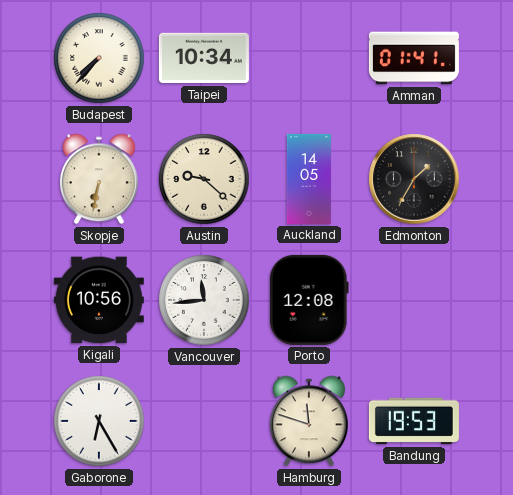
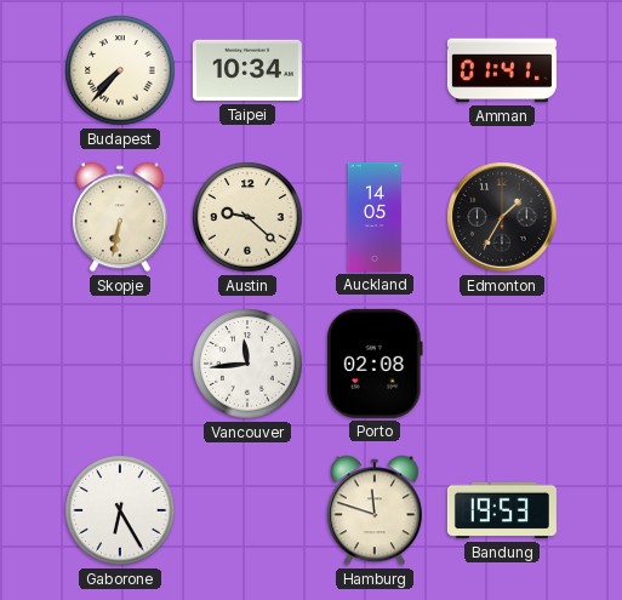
Kigali: 10:56 -> none (99, 300)
Porto: 12:08 -> 02:08 (375, 364)
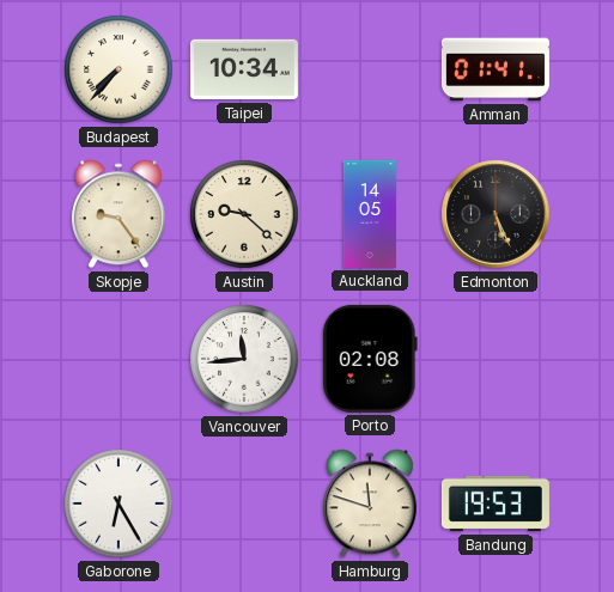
Skopje: 6:32 -> 9:24 (118, 214)
Edmonton: 1:35 -> 5:26 (496, 214)
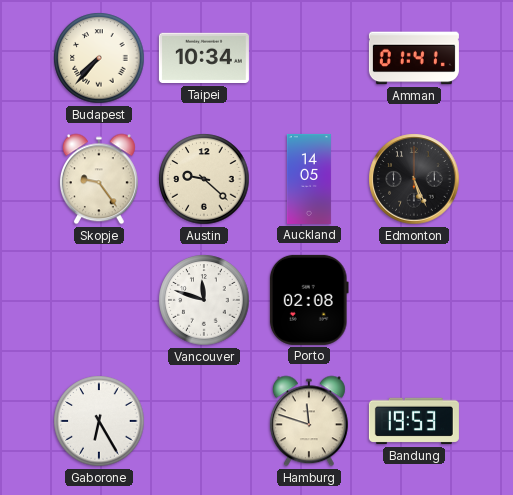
Vancouver: 11:44 -> 11:48 (204, 300)
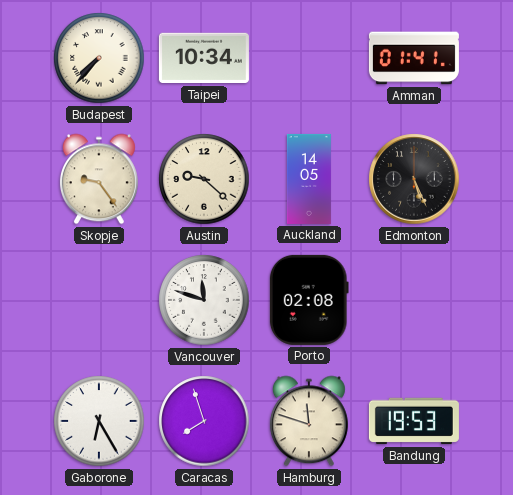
Caracas: none -> 7:57 (204, 421)
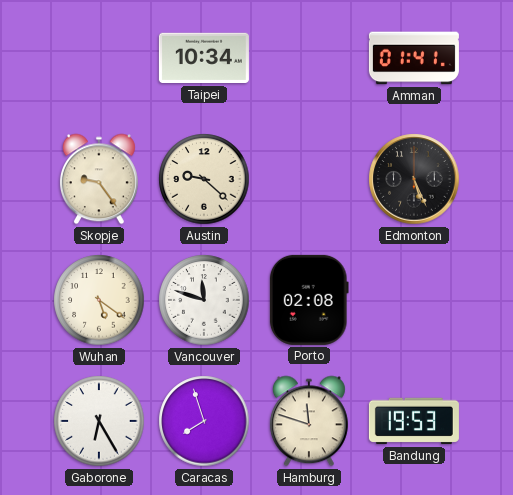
Budapest: 7:37 -> none (99, 58)
Auckland: 14:05 -> none (309, 179)
Wuhan: none -> 5:21 (99, 300)
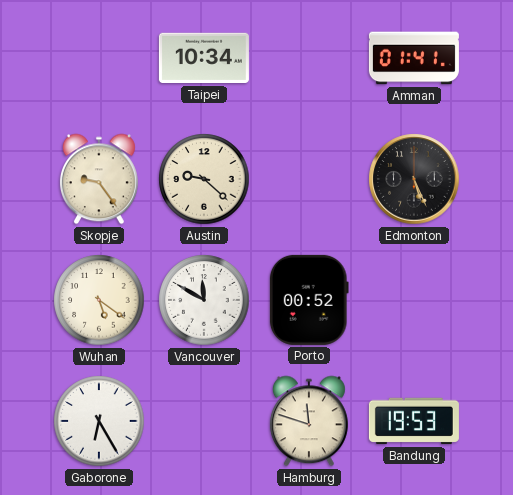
Vancouver: 11:48 -> 11:50 (204, 300)
Porto: 02:08 -> 00:52 (309, 300)
Caracas: 7:57 -> none (204, 421)
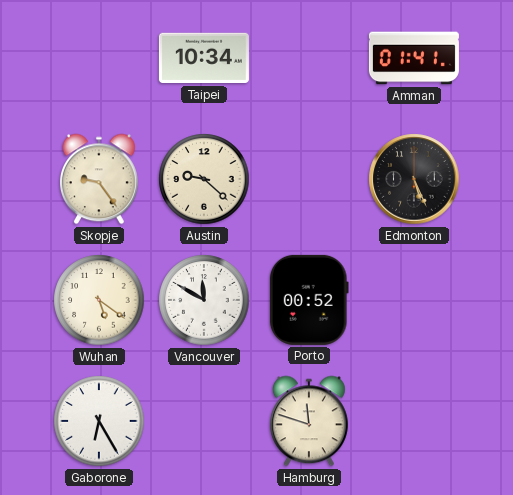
Bandung: 19:53 -> none (414, 421)
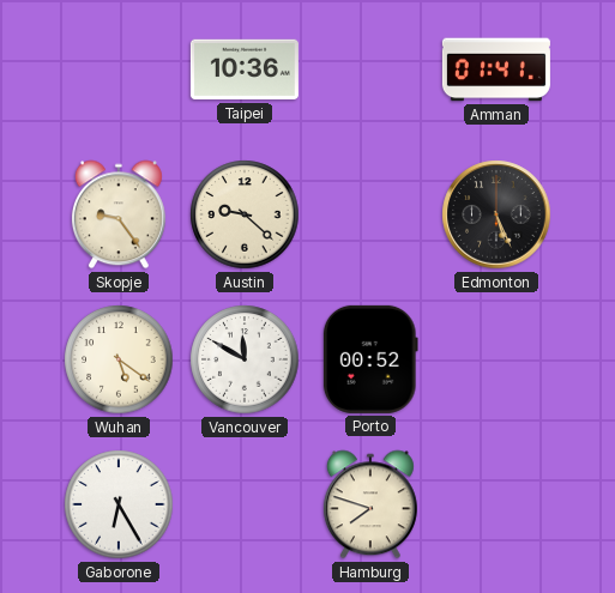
Taipei: 10:34 -> 10:36 (245, 69)
Hamburg: 11:48 -> 7:48 (370, 504)
